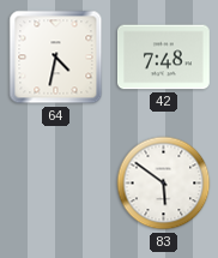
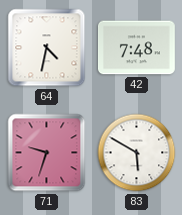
71: none -> 9:33 (47, 153)
83: 5:51 -> 5:50 (137, 153)
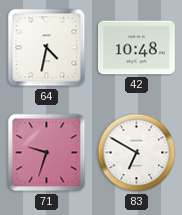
42: 7:48 -> 10:48 (136, 48)
83: 5:50 -> 6:50 (137, 153)
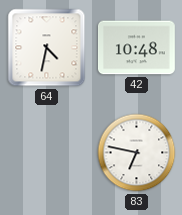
71: 9:33 -> none (47, 153)
83: 6:50 -> 6:47 (137, 153)
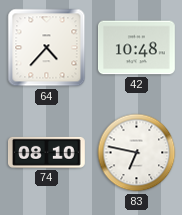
64: 4:32 -> 4:37 (47, 48)
74: none -> 08:10 (46, 152)
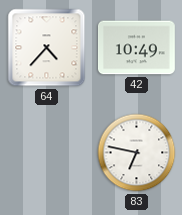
42: 10:48 -> 10:49 (136, 48)
74: 08:10 -> none (46, 152)
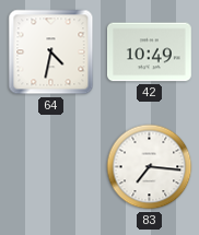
64: 4:37 -> 4:32 (51, 52)
83: 6:47 -> 7:16 (150, 167)
